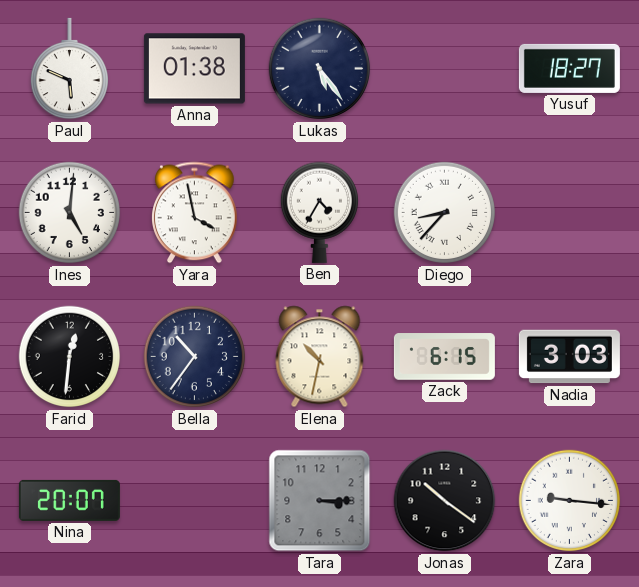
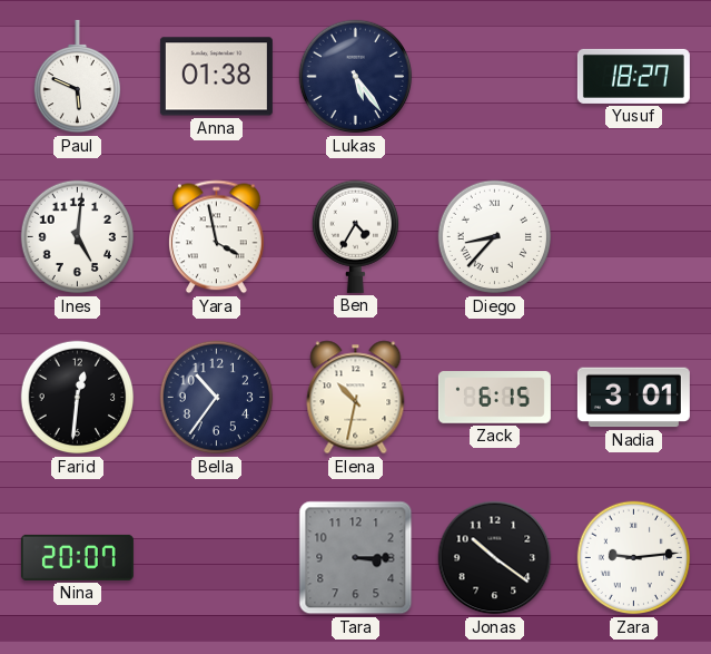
Nadia: 3:03 -> 3:01 (633, 398)
Zara: 9:16 -> 9:14 (634, 558)
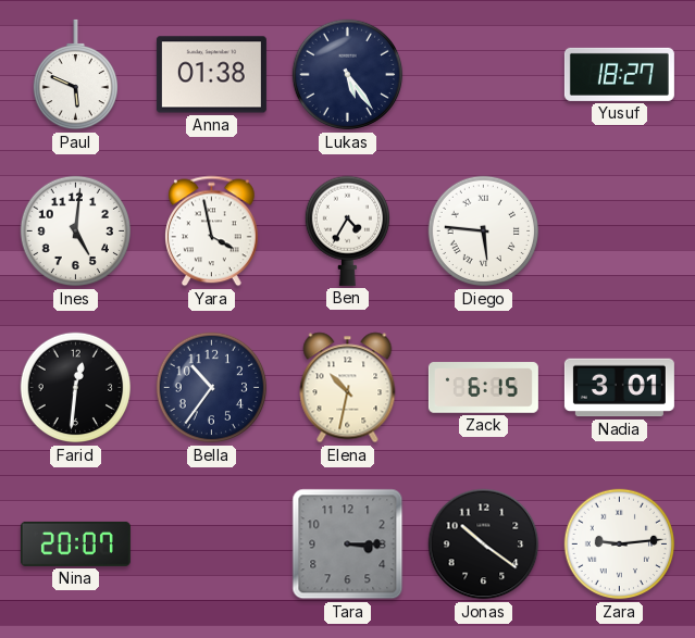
Diego: 8:37 -> 5:46 (484, 232)
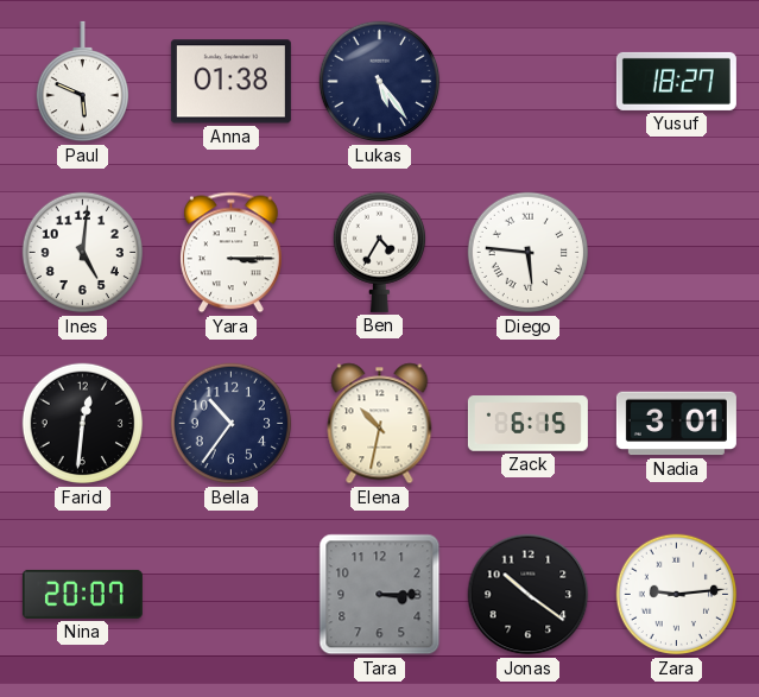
Yara: 3:58 -> 3:15 (232, 253)
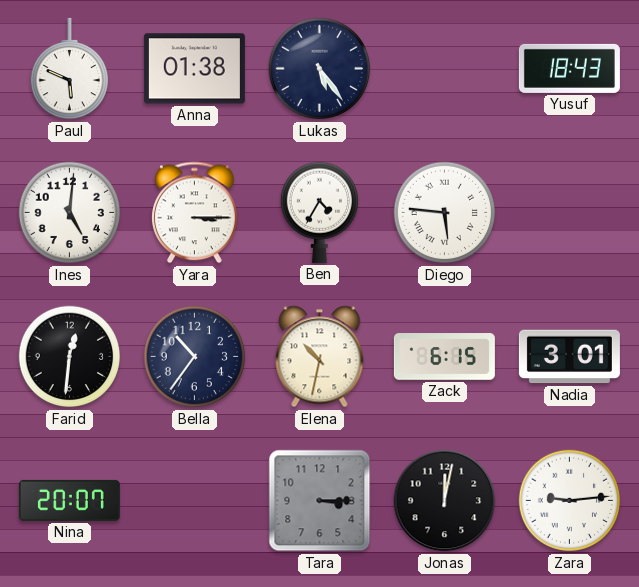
Yusuf: 18:27 -> 18:43 (569, 68)
Jonas: 10:21 -> 12:02 (445, 501)
